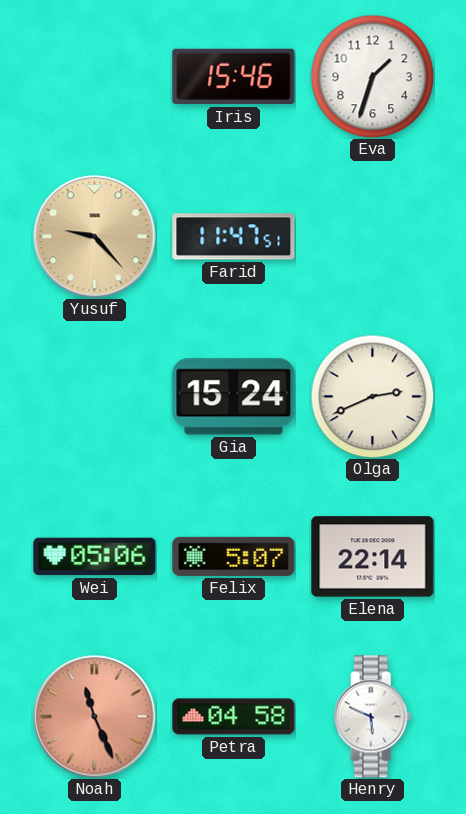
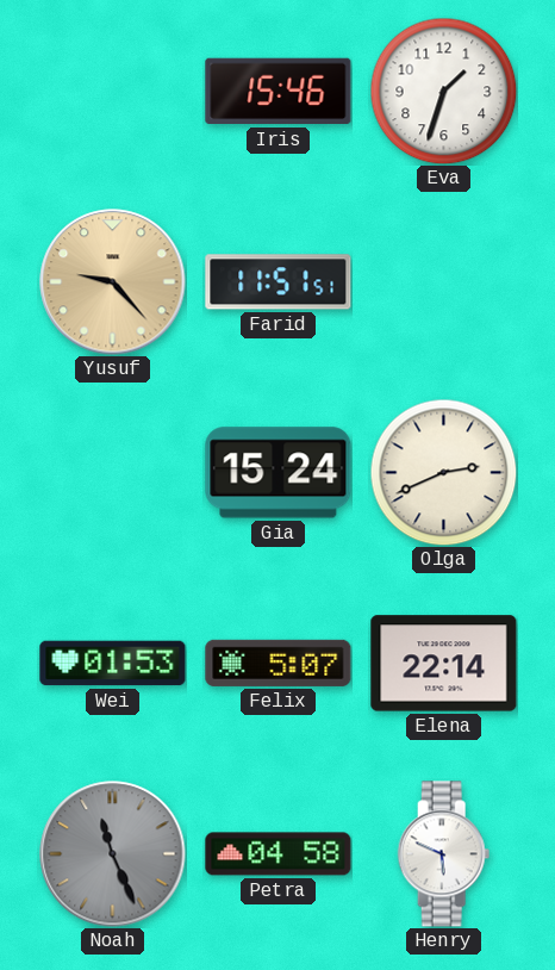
Farid: 11:47 -> 11:51 (279, 282)
Wei: 05:06 -> 01:53 (113, 664)
Noah dial: salmon -> grey (113, 854)
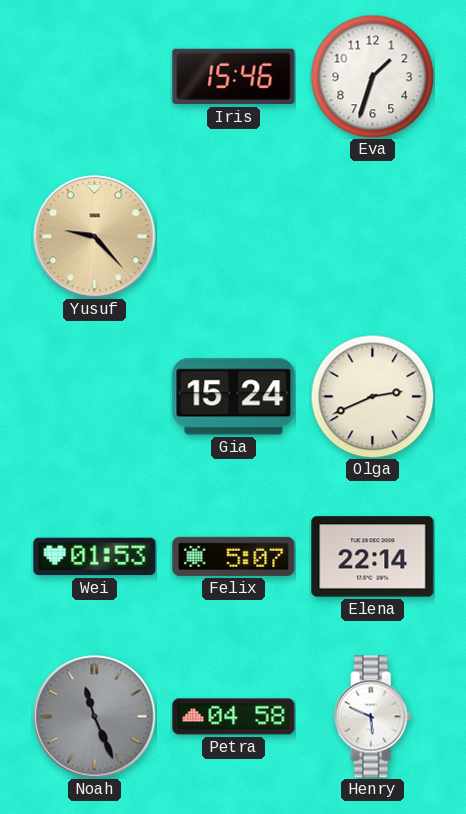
Farid: 11:51 -> none (279, 282)
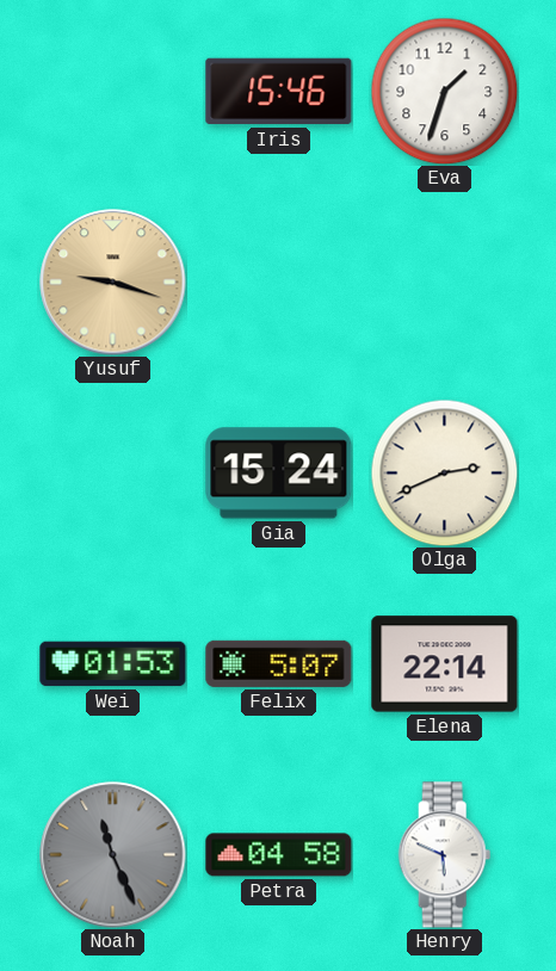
Yusuf: 9:23 -> 9:18 (113, 283)
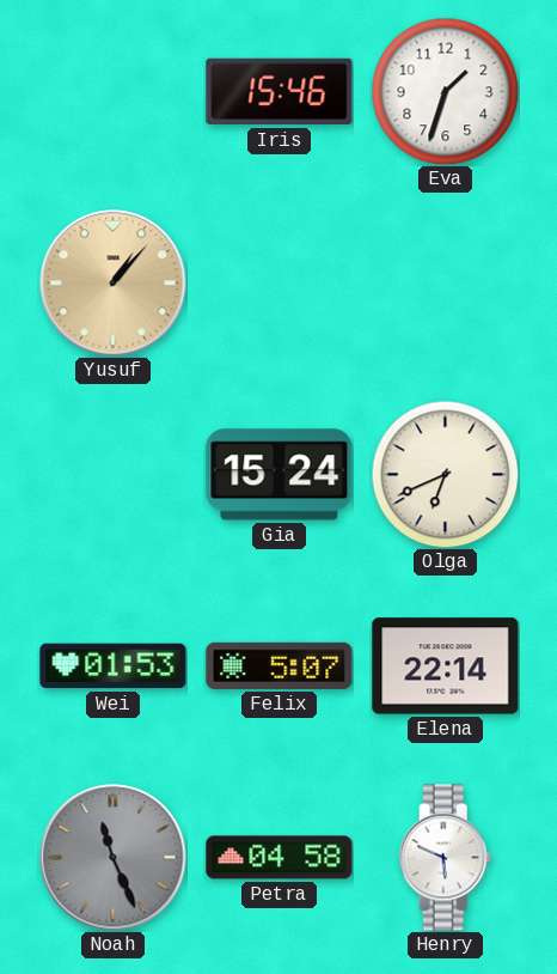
Yusuf: 9:18 -> 1:07 (114, 284)
Olga: 2:41 -> 6:41 (445, 474)
